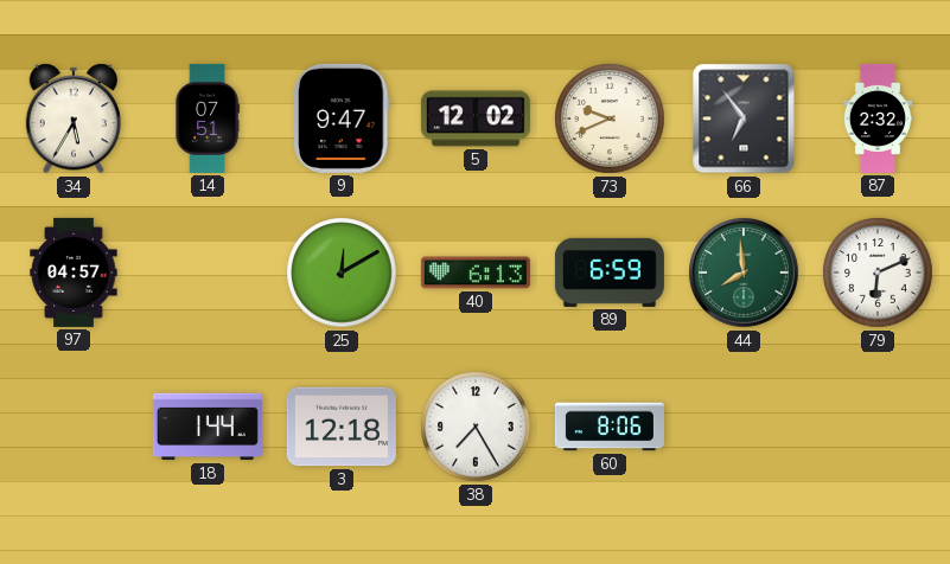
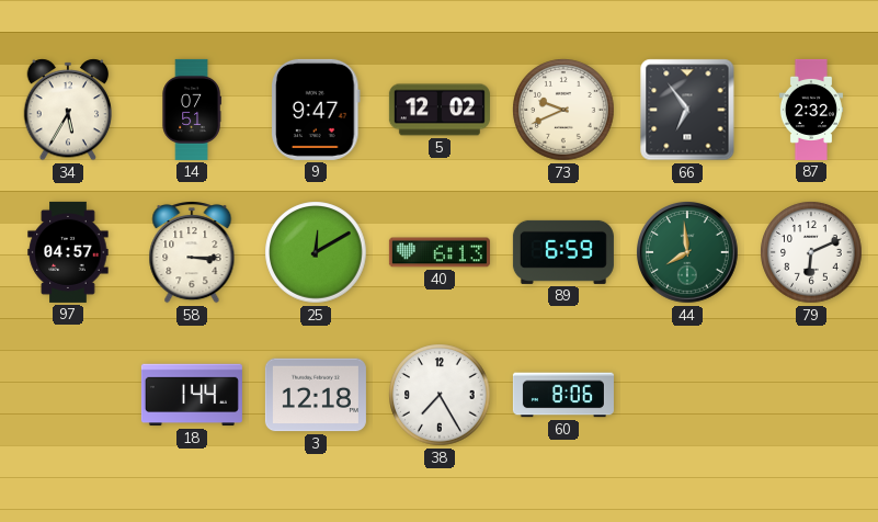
58: none -> 3:15 (192, 252)
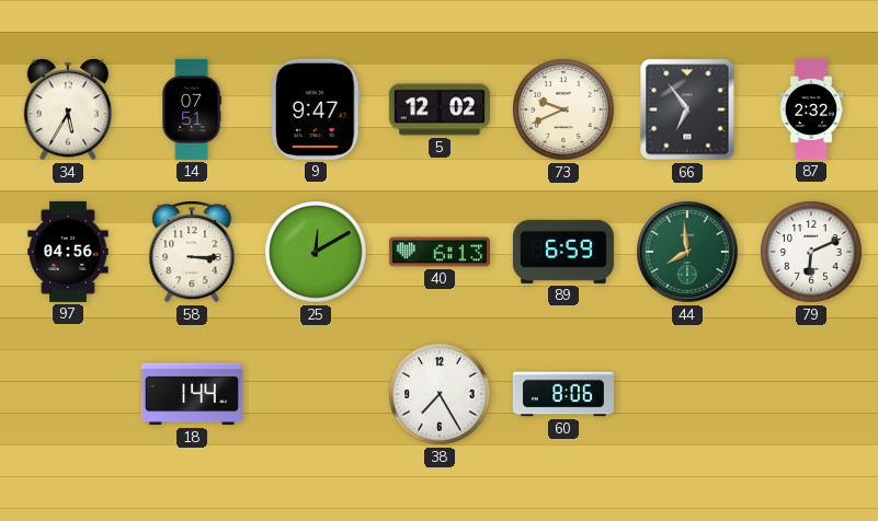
97: 04:57 -> 04:56 (68, 252)
3: 12:18 -> none (316, 395)
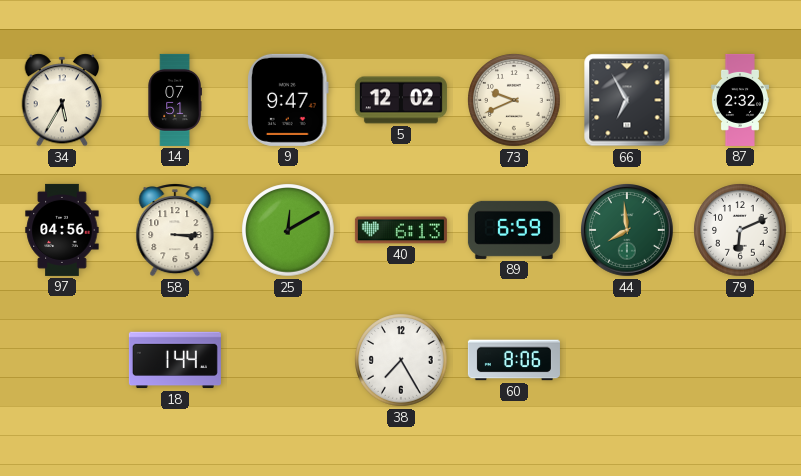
66: 6:54 -> 6:55 (627, 100)
